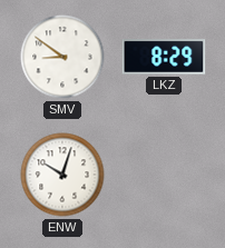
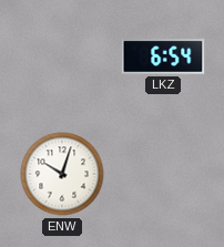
SMV: 8:51 -> none (62, 57)
LKZ: 8:29 -> 6:54 (163, 56)
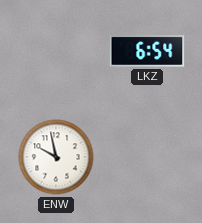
ENW: 10:03 -> 9:58 (56, 157)
